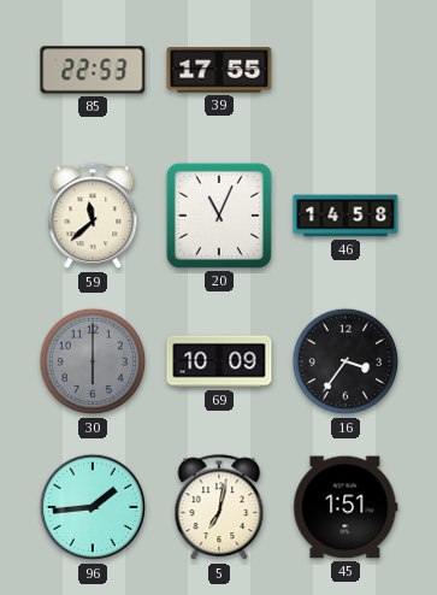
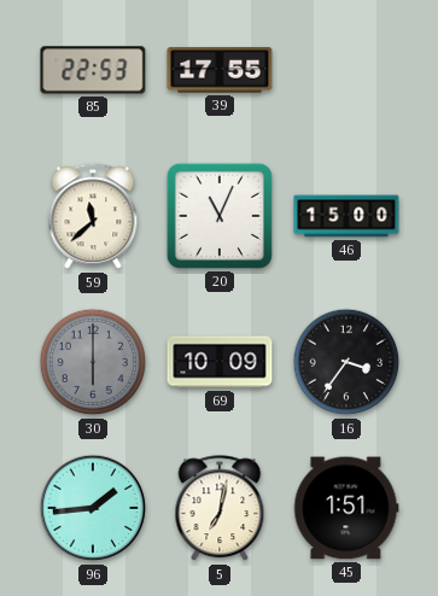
46: 14:58 -> 15:00 (346, 216)
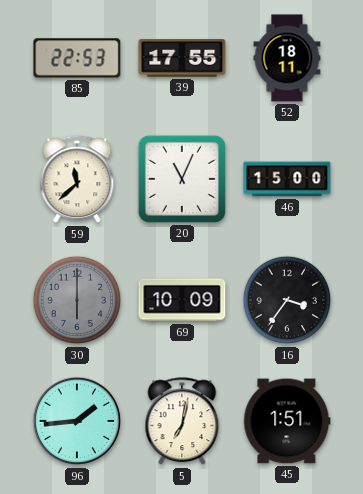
52: none -> 18:11 (287, 58)
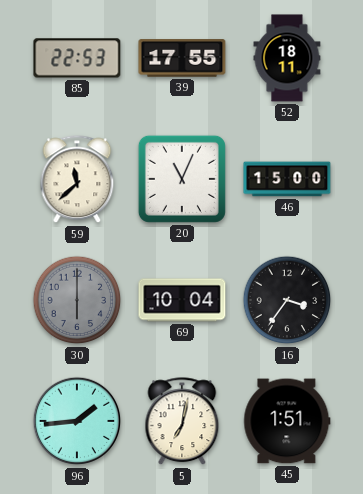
69: 10:09 -> 10:04 (182, 300)
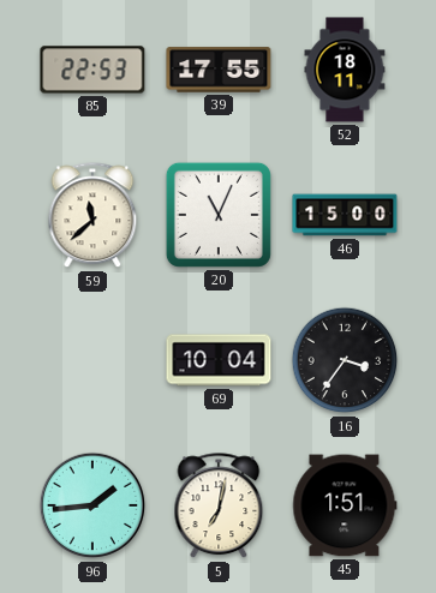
30: 6:00 -> none (77, 300)
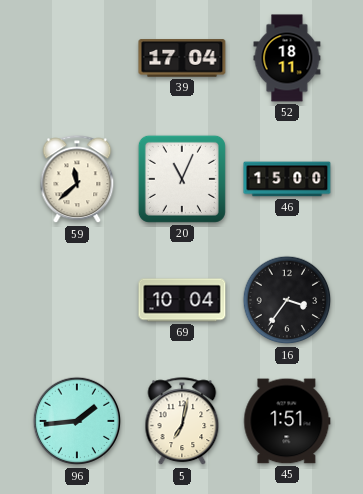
85: 22:53 -> none (92, 70)
39: 17:55 -> 17:04 (182, 58)
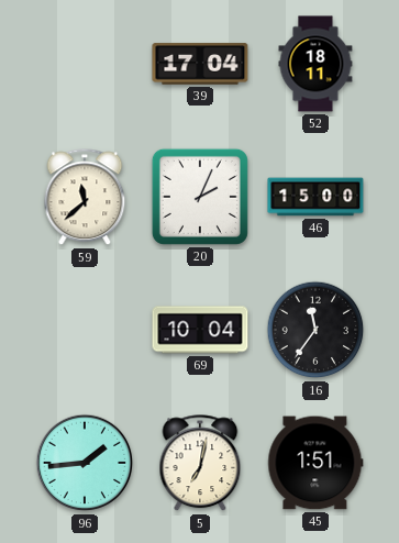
20: 11:04 -> 2:04 (200, 197)
16: 3:36 -> 11:36 (315, 330)
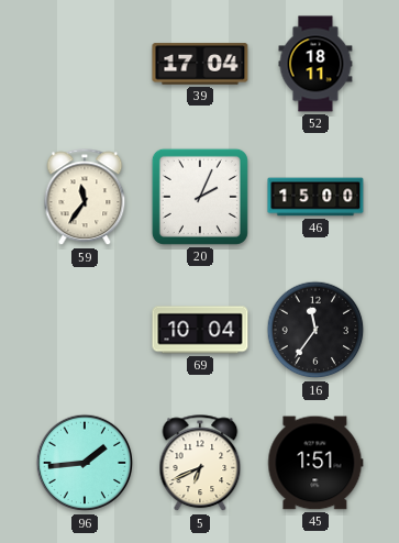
59: 11:38 -> 11:36 (85, 198)
5: 7:02 -> 6:41 (200, 464)
